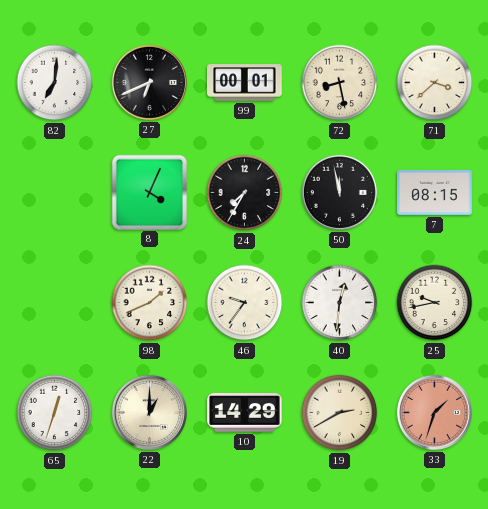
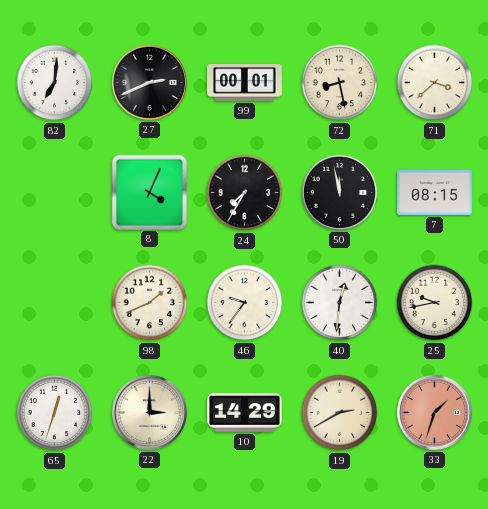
27: 6:41 -> 2:41 (149, 82)
22: 1:00 -> 3:00 (149, 412)
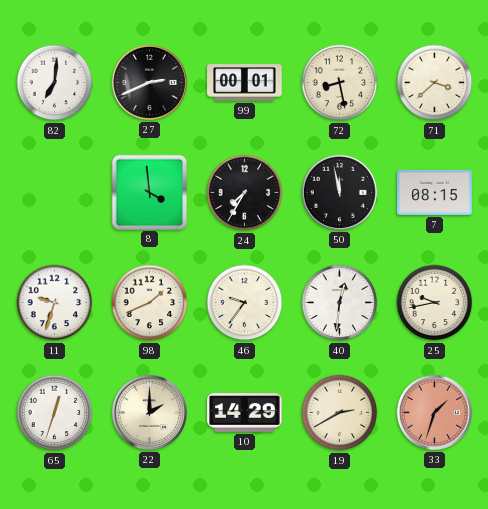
8: 4:04 -> 3:59 (149, 192)
11: none -> 9:33 (55, 303)
22: 3:00 -> 2:00 (149, 412)
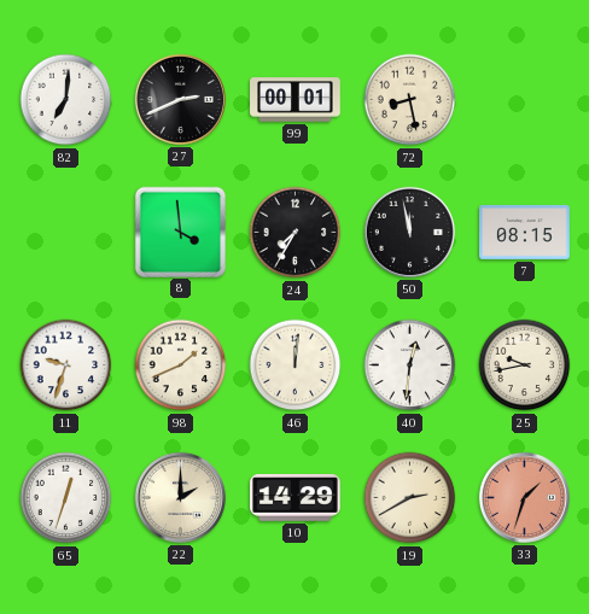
71: 3:38 -> none (435, 83)
46: 9:36 -> 12:01 (296, 366)
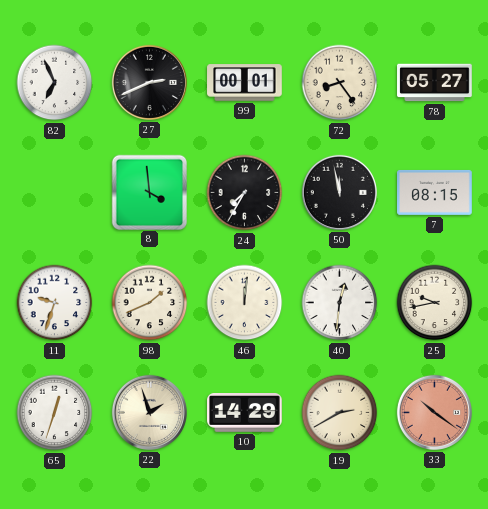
82: 7:01 -> 6:56 (55, 83)
72: 8:28 -> 8:24 (340, 83)
78: none -> 05:27 (435, 83)
22: 2:00 -> 1:57 (149, 412)
33: 1:33 -> 10:21 (434, 412)
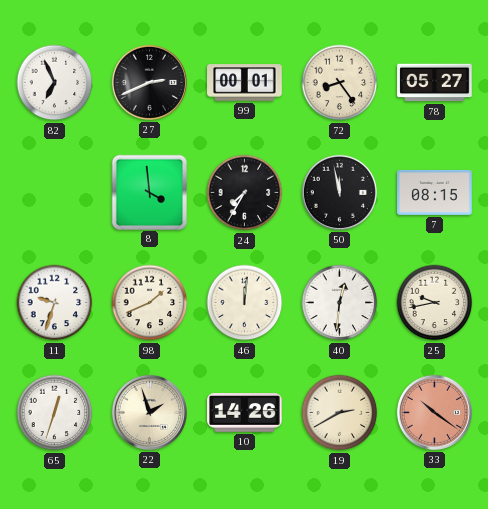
10: 14:29 -> 14:26 (245, 413)
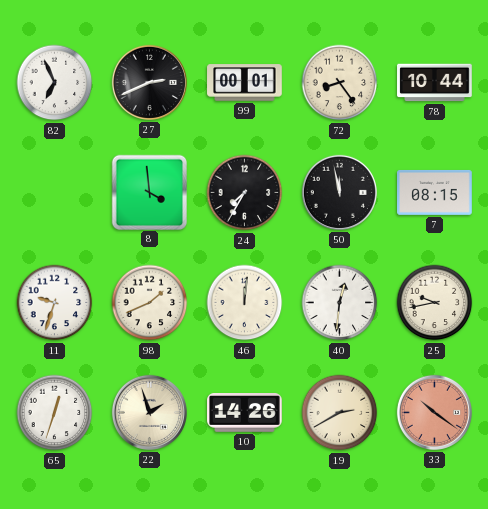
78: 05:27 -> 10:44 (435, 83)
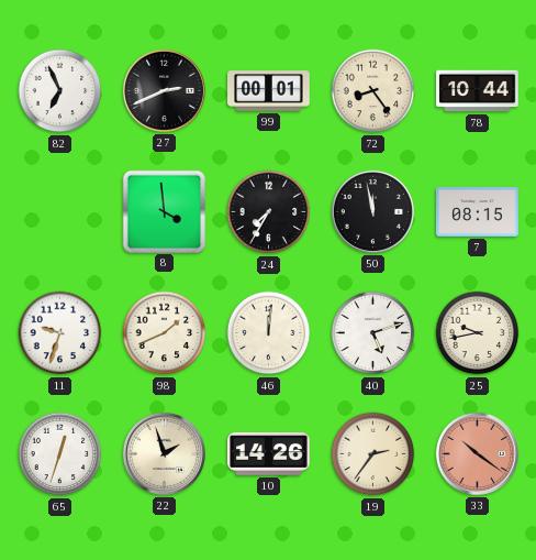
40: 12:31 -> 5:12 (373, 333)
19: 2:40 -> 2:36 (373, 454)
